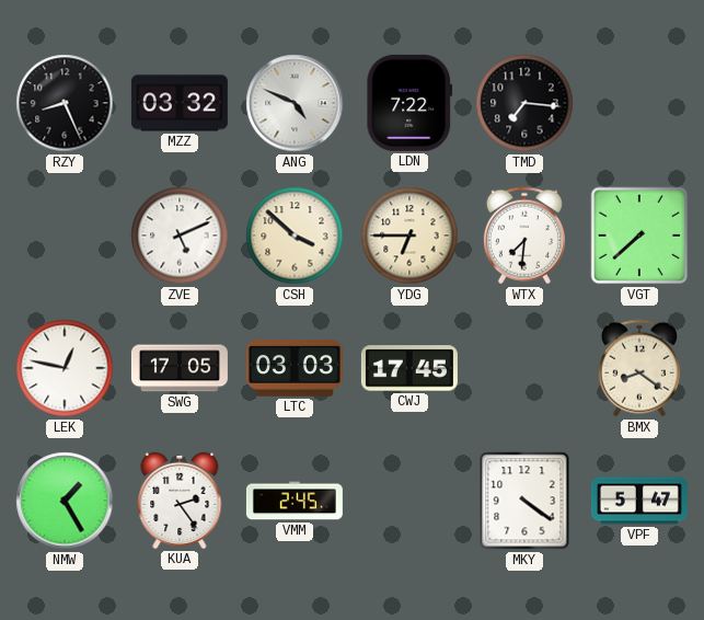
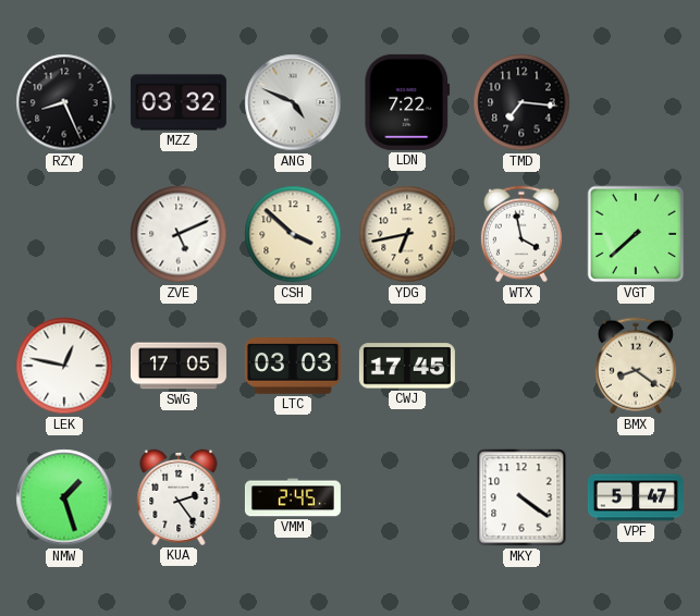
YDG: 6:45 -> 6:43 (407, 234)
WTX: 7:31 -> 3:58 (521, 234)
NMW: 1:25 -> 1:27 (64, 497)
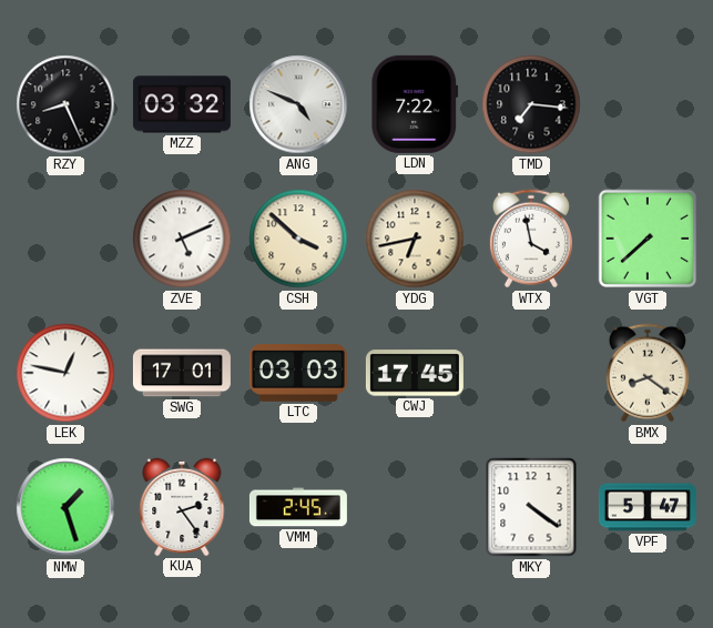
SWG: 17:05 -> 17:01 (182, 373)
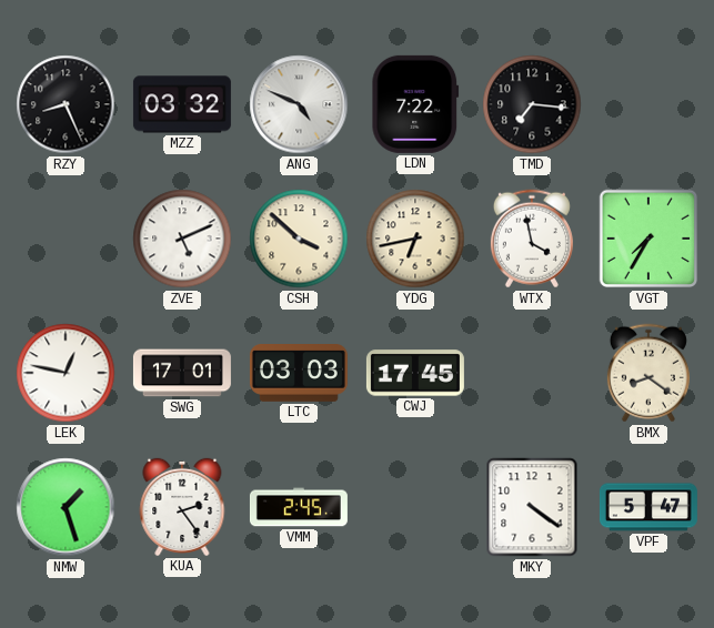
VGT: 7:38 -> 7:35 (648, 239)
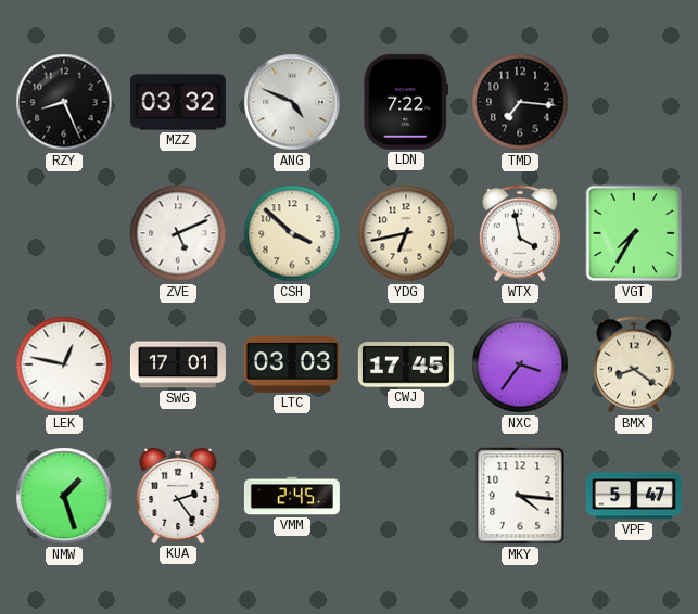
NXC: none -> 3:36 (520, 364)
MKY: 4:21 -> 4:16 (520, 496)
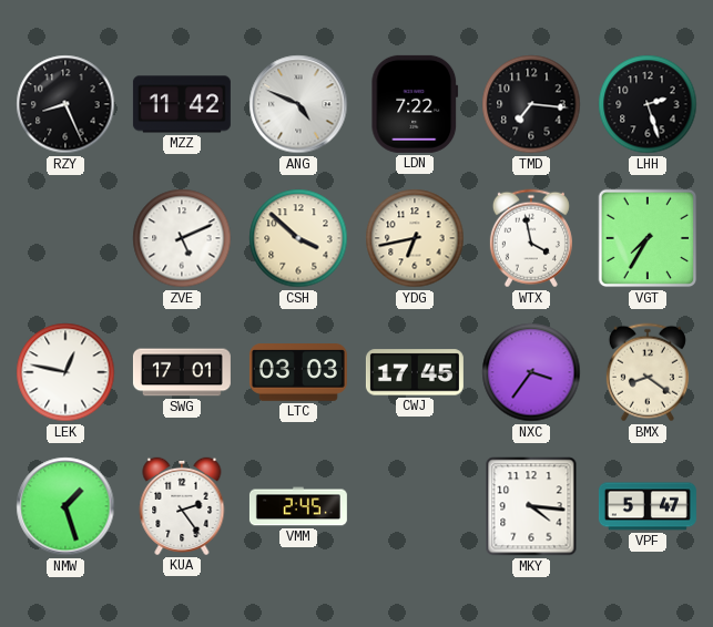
MZZ: 03:32 -> 11:42 (182, 104)
LHH: none -> 2:27 (648, 104)
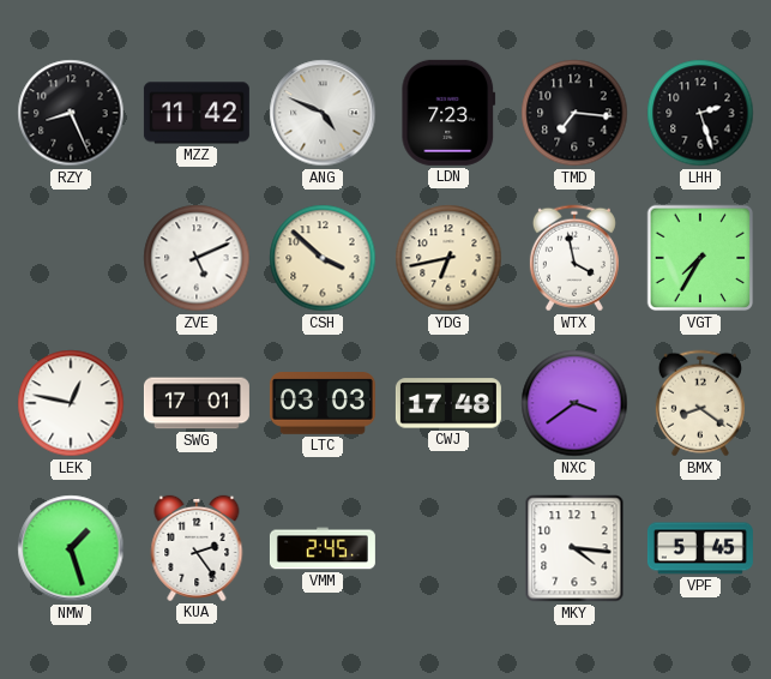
LDN: 7:22 -> 7:23 (448, 113)
CWJ: 17:45 -> 17:48 (448, 403)
NXC: 3:36 -> 3:39 (574, 403)
VPF: 5:47 -> 5:45 (700, 548)
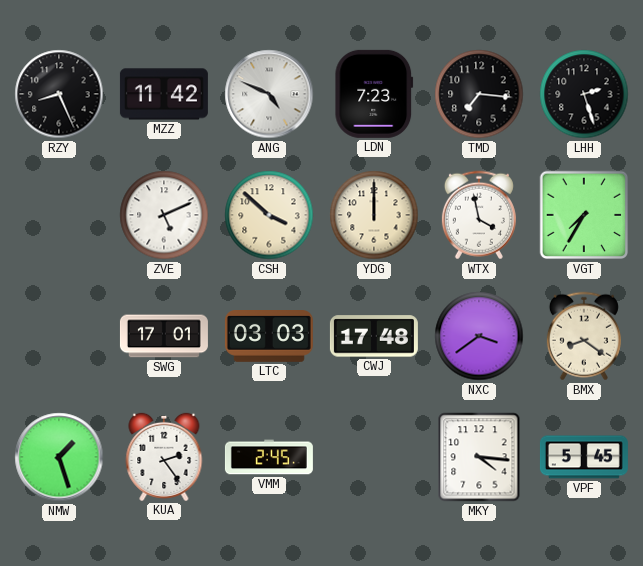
YDG: 6:43 -> 12:00 (374, 215)
LEK: 12:47 -> none (71, 403)
